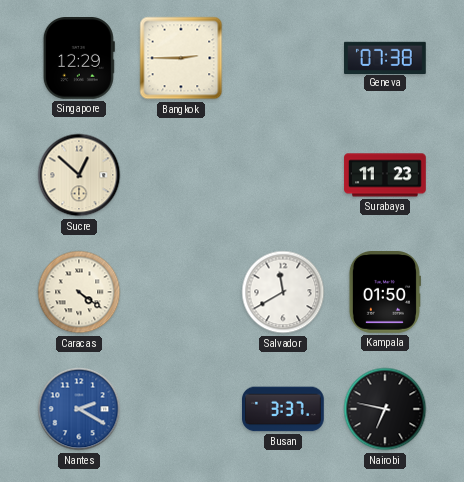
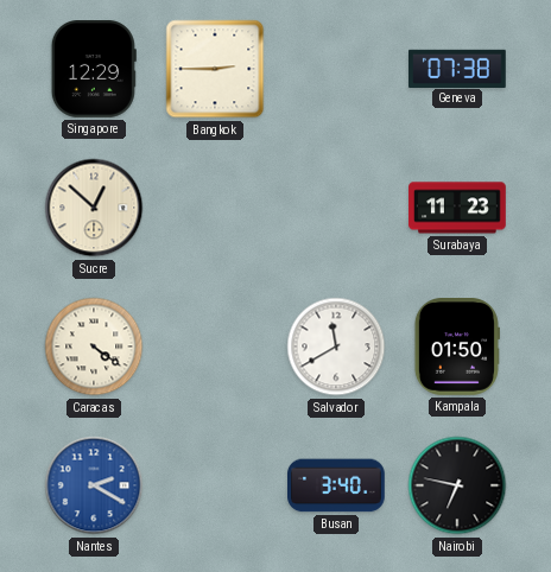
Busan: 3:37 -> 3:40 (337, 485)
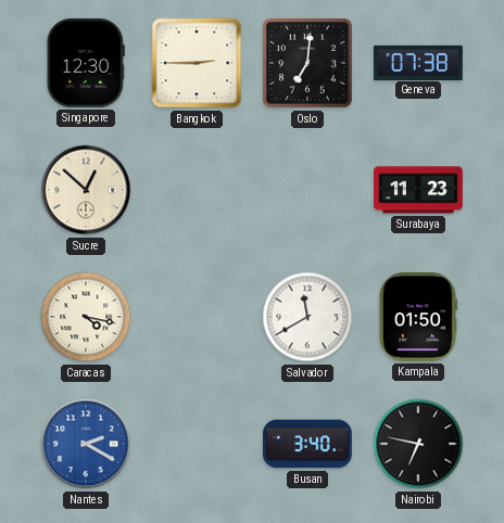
Singapore: 12:29 -> 12:30 (86, 64)
Oslo: none -> 7:01 (307, 63)
Caracas: 4:21 -> 4:17 (86, 317)
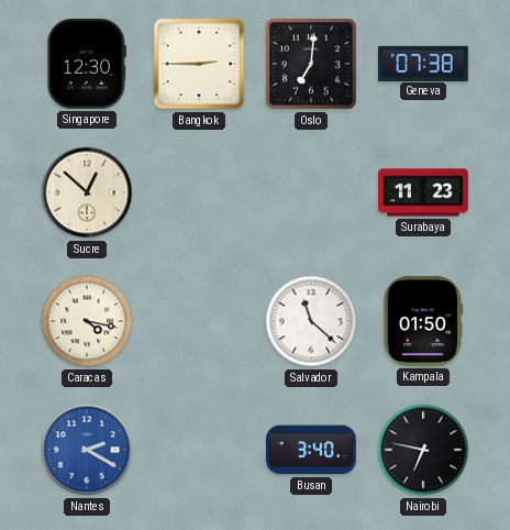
Salvador: 11:40 -> 11:22 (311, 321)
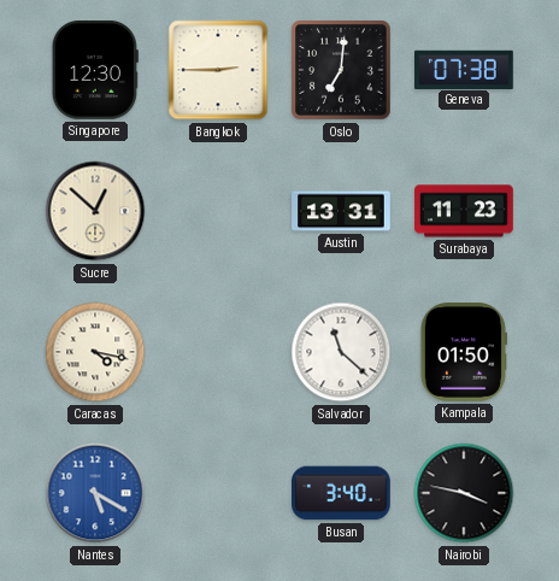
Austin: none -> 13:31 (341, 211)
Nantes: 2:20 -> 5:20 (95, 493)
Nairobi: 6:47 -> 3:47 (464, 493)
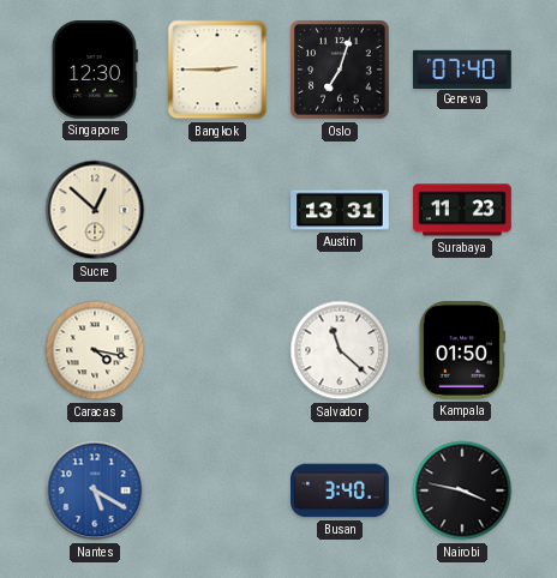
Oslo: 7:01 -> 7:03 (340, 70)
Geneva: 07:38 -> 07:40 (462, 68)
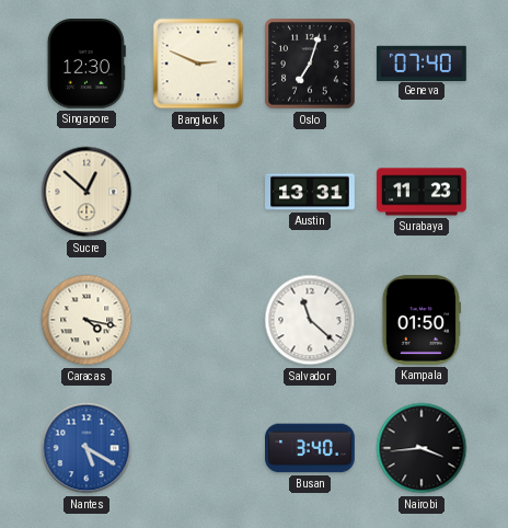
Bangkok: 2:45 -> 2:49 (198, 64)
Nairobi: 3:47 -> 3:44 (422, 448)
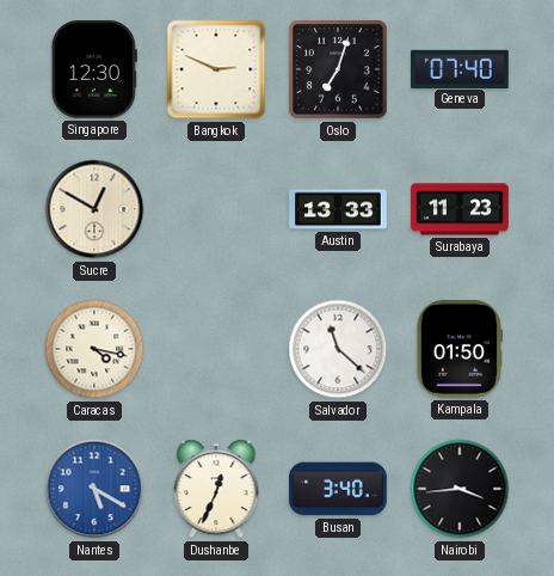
Sucre: 12:52 -> 12:50 (94, 209)
Austin: 13:31 -> 13:33 (338, 209)
Dushanbe: none -> 12:34 (216, 489)
